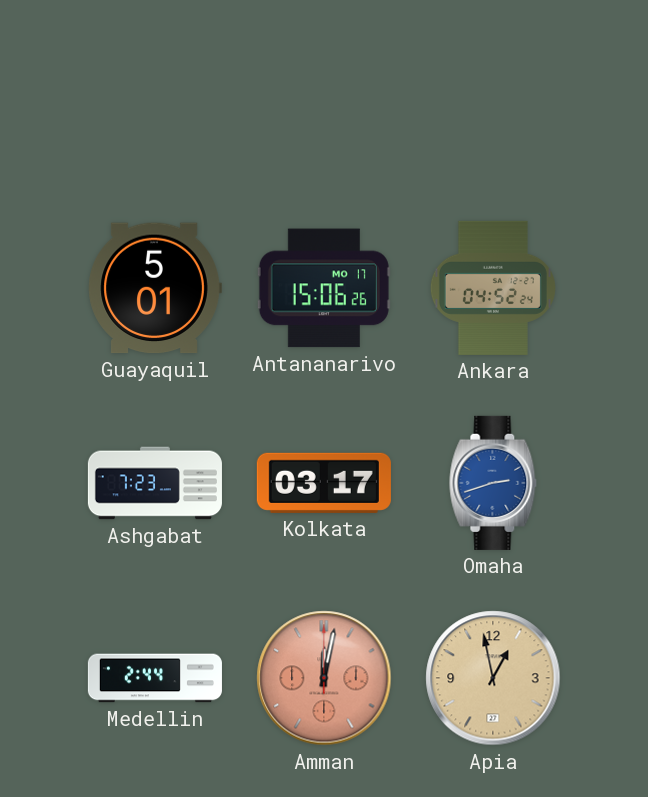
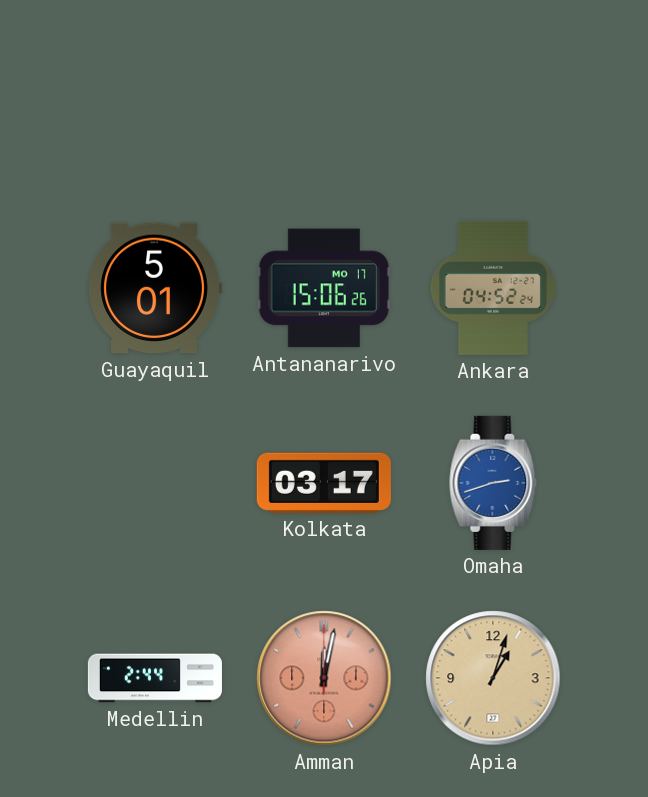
Ashgabat: 7:23 -> none (155, 483)
Apia: 12:58 -> 1:03 (493, 678)
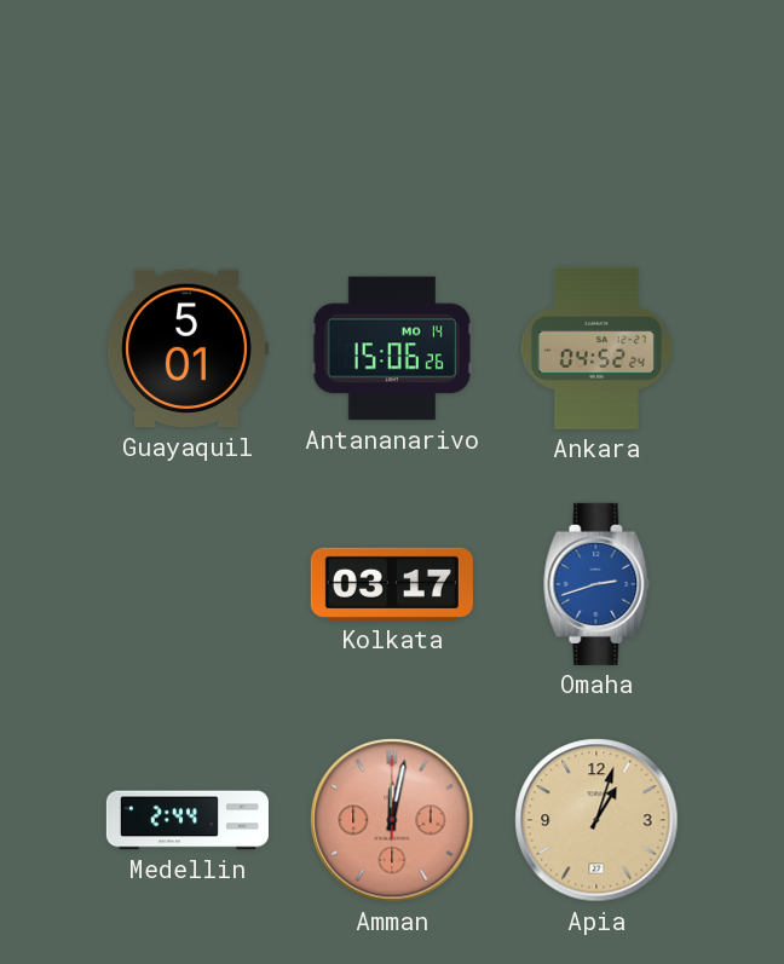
Antananarivo date: MO 17 -> MO 14 (392, 348)
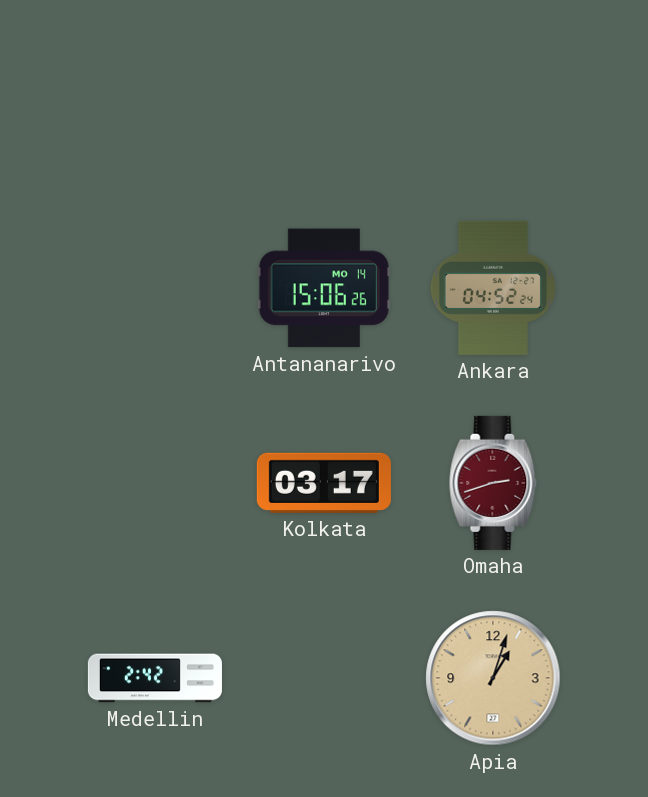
Guayaquil: 5:01 -> none (188, 348)
Omaha dial: blue -> burgundy (493, 483)
Medellin: 2:44 -> 2:42 (155, 678)
Amman: 12:02 -> none (392, 820)
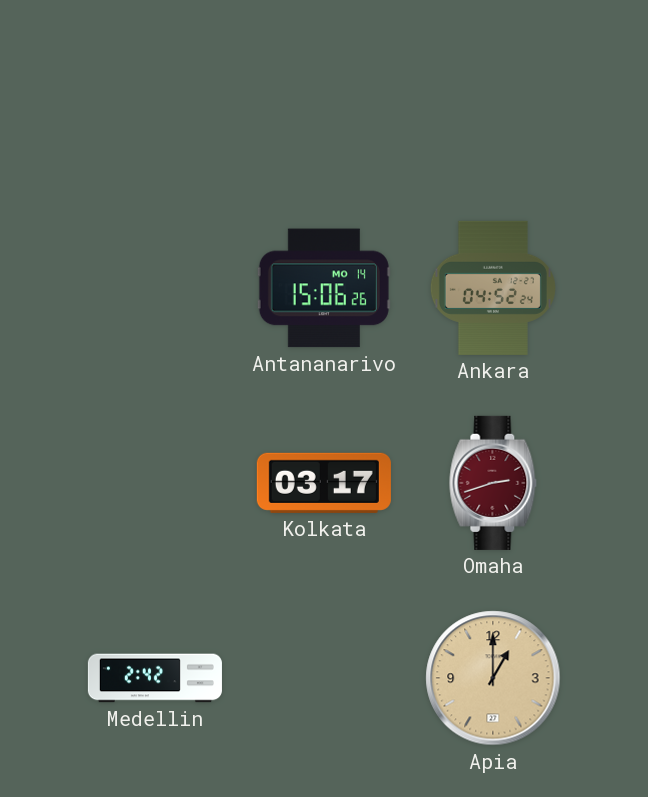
Apia: 1:03 -> 1:00 (493, 678)
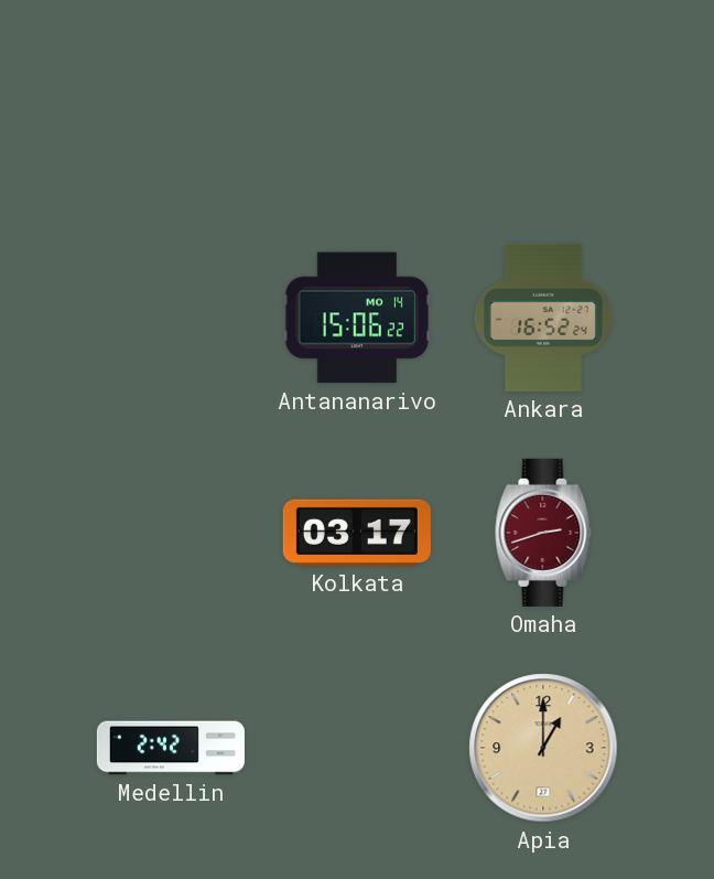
Antananarivo: 15:06:26 -> 15:06:22 (357, 318)
Ankara: 04:52 -> 16:52 (543, 318)
